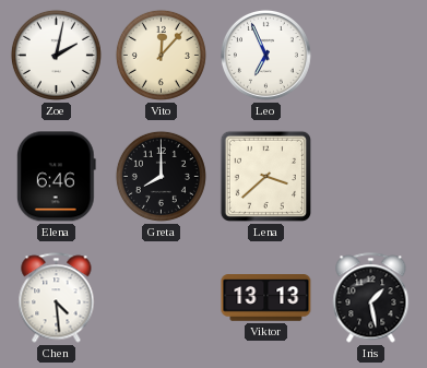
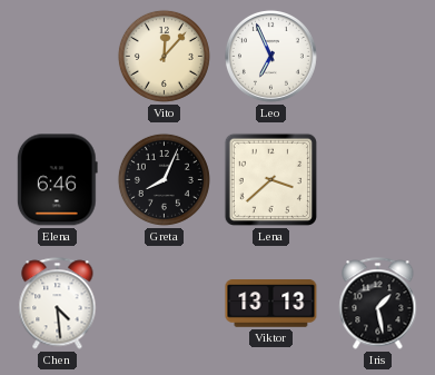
Zoe: 2:02 -> none (56, 55)
Greta: 8:00 -> 8:04 (164, 179)
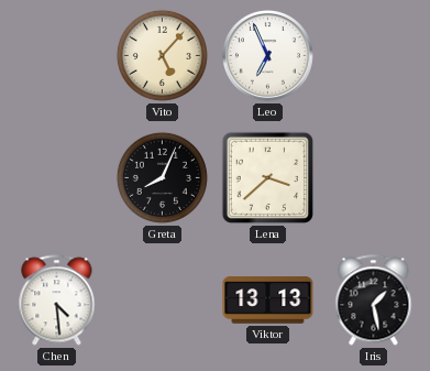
Vito: 12:07 -> 5:07 (162, 55)
Elena: 6:46 -> none (57, 180)
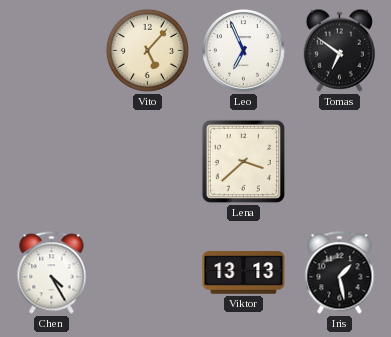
Tomas: none -> 6:51 (339, 50)
Greta: 8:04 -> none (162, 177)
Chen: 4:29 -> 4:25 (52, 273)
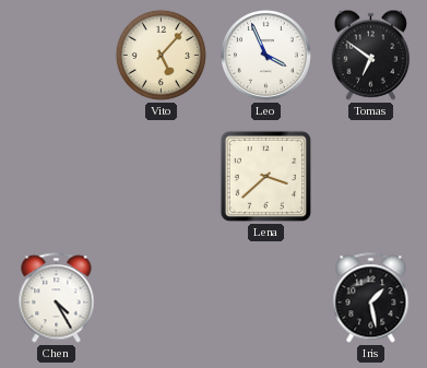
Leo: 6:56 -> 3:56 (265, 55)
Viktor: 13:13 -> none (244, 273)
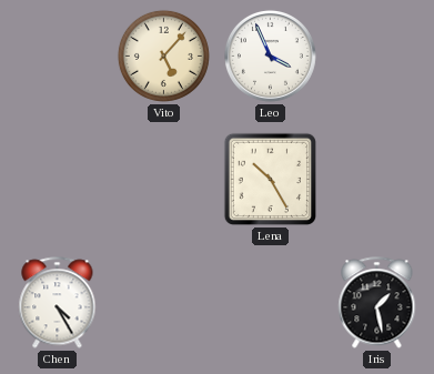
Tomas: 6:51 -> none (370, 55)
Lena: 3:38 -> 10:25 (270, 179)
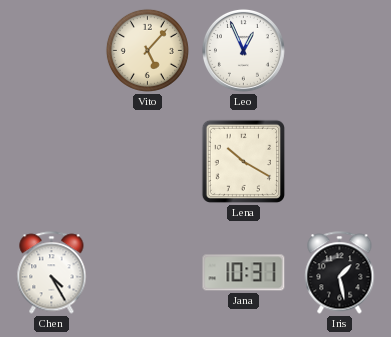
Leo: 3:56 -> 12:56 (243, 50)
Lena: 10:25 -> 10:20 (243, 161)
Jana: none -> 10:31 (244, 273)
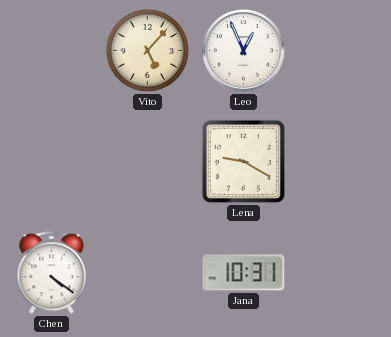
Lena: 10:20 -> 9:20 (243, 161)
Chen: 4:25 -> 4:21 (52, 273)
Iris: 1:28 -> none (340, 273)
